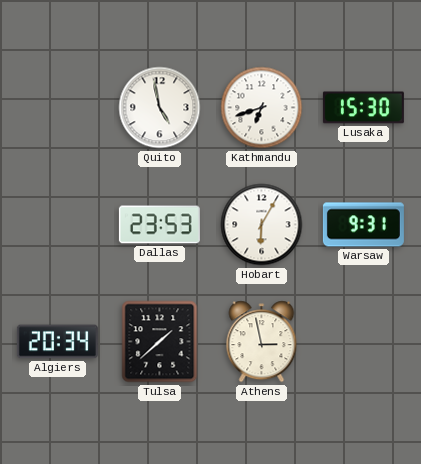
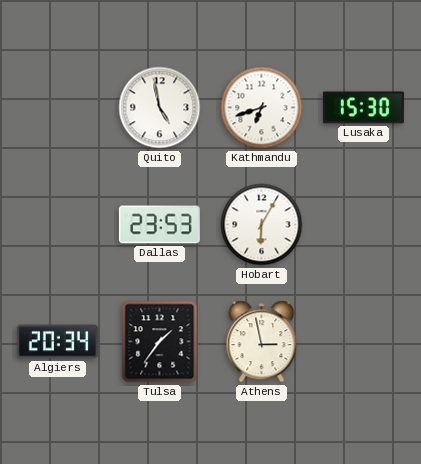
Warsaw: 9:31 -> none (363, 225)
Tulsa: 1:38 -> 1:36 (160, 342)
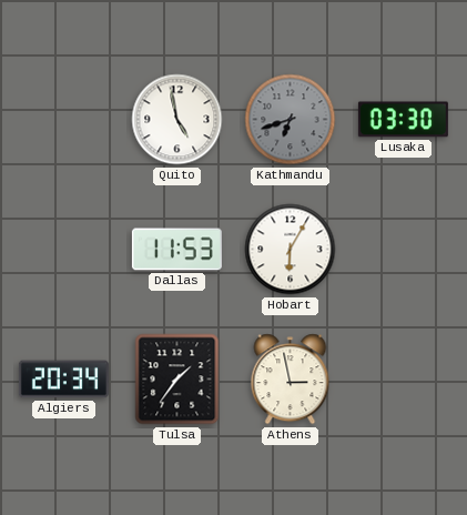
Kathmandu dial: white -> grey (291, 120)
Lusaka: 15:30 -> 03:30 (403, 120)
Dallas: 23:53 -> 11:53 (176, 250)
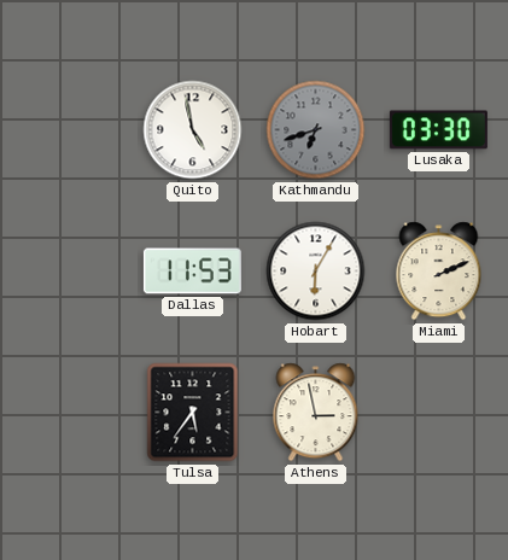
Miami: none -> 2:11 (439, 272)
Algiers: 20:34 -> none (63, 380)
Tulsa: 1:36 -> 5:36 (193, 413)
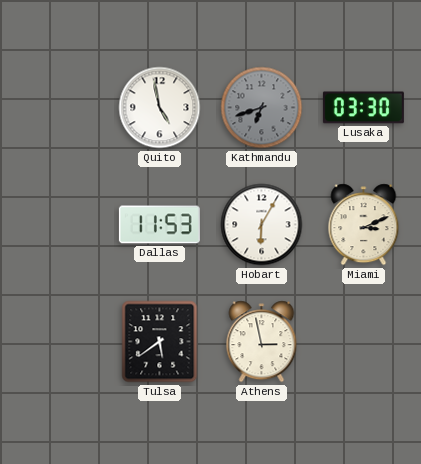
Miami: 2:11 -> 3:11 (364, 225)
Tulsa: 5:36 -> 5:39 (160, 342)
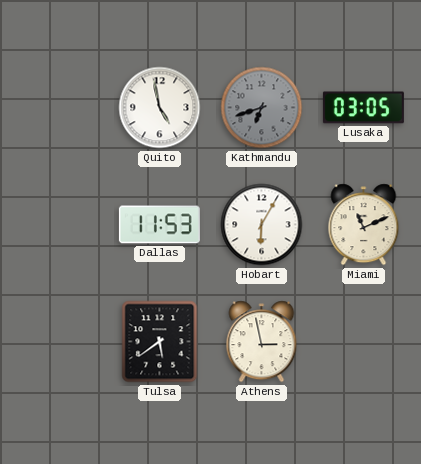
Lusaka: 03:30 -> 03:05 (363, 108)
Miami: 3:11 -> 11:11 (364, 225)
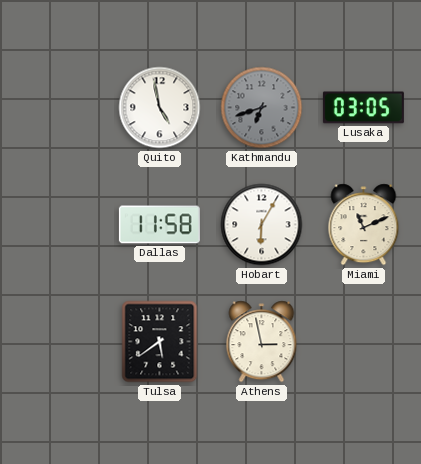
Dallas: 11:53 -> 11:58 (159, 225)
